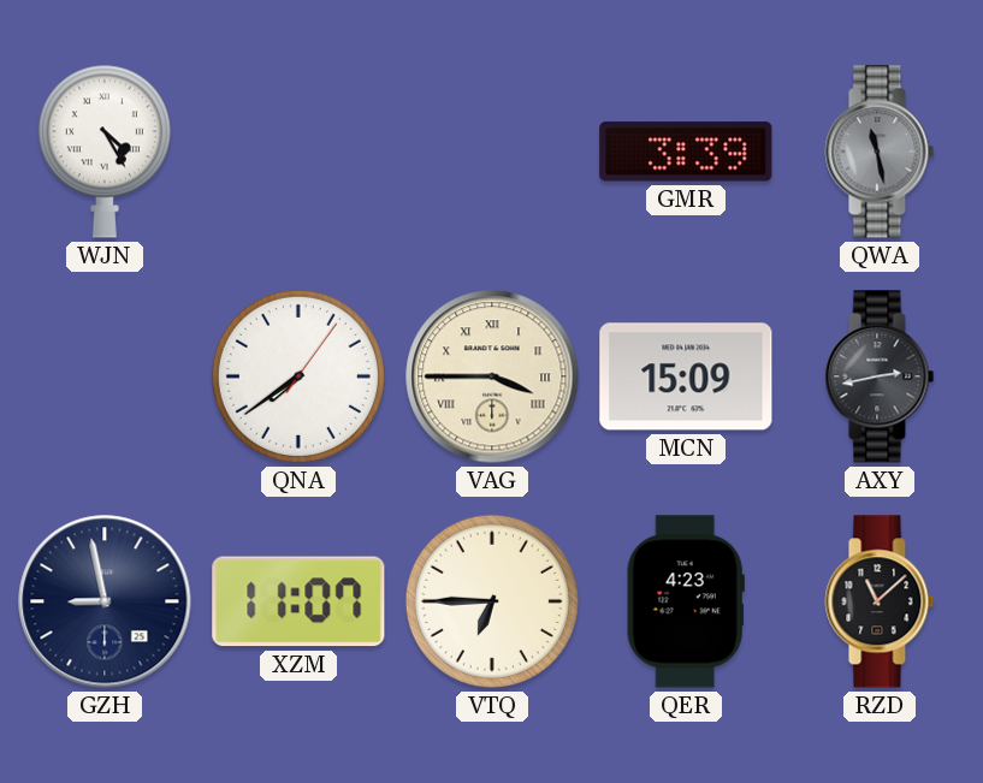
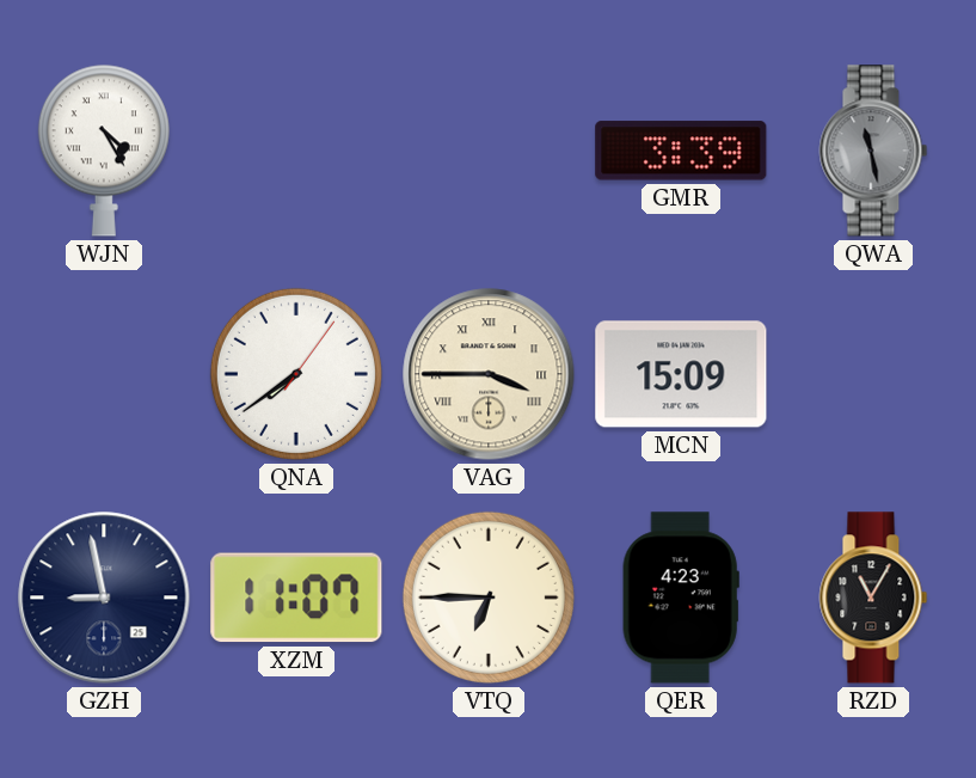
AXY: 2:43 -> none (880, 376)
RZD: 11:08 -> 11:05 (873, 598)
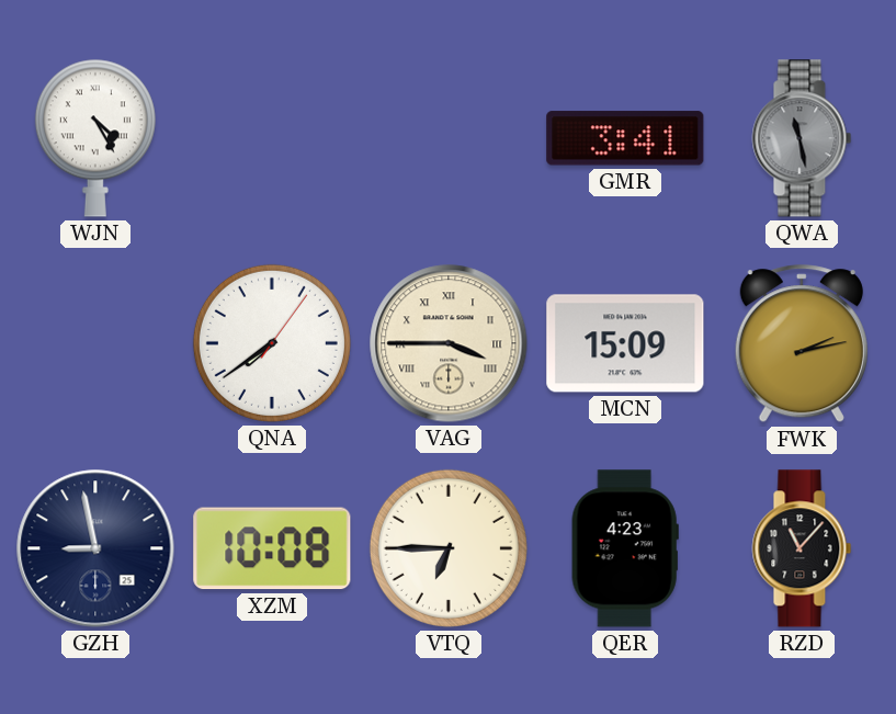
GMR: 3:39 -> 3:41 (625, 138)
FWK: none -> 2:13 (802, 344)
XZM: 11:07 -> 10:08 (272, 548)
RZD: 11:05 -> 11:07 (802, 548)
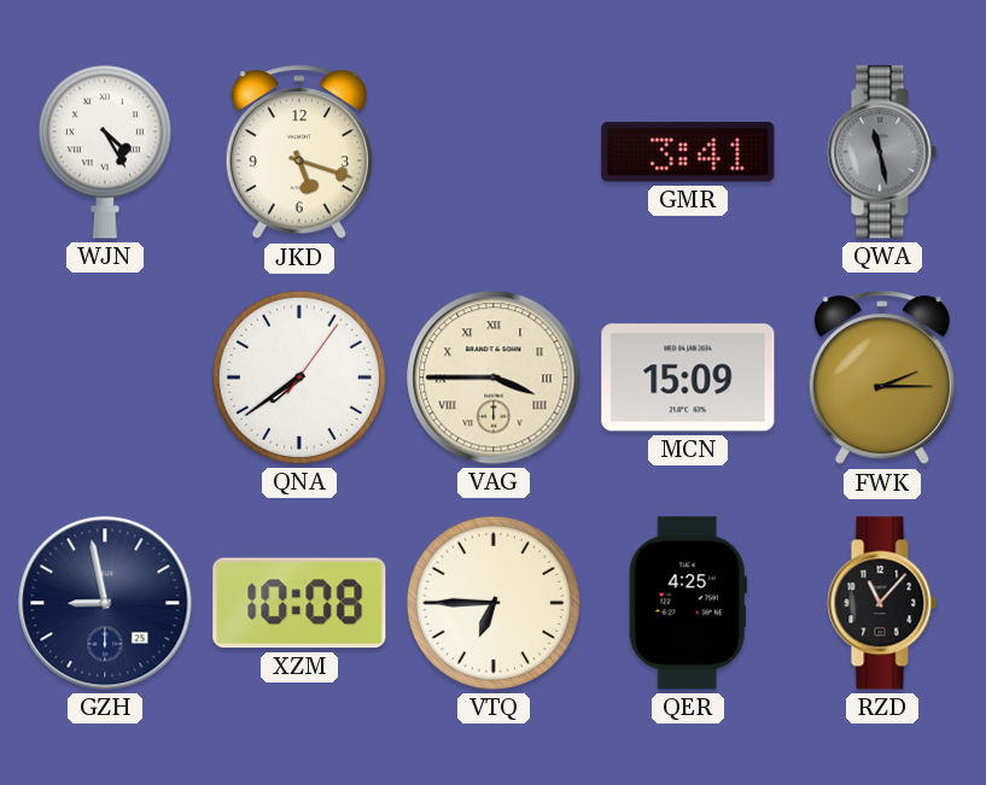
JKD: none -> 5:18 (299, 153)
FWK: 2:13 -> 2:15 (882, 379)
QER: 4:23 -> 4:25 (688, 603)
